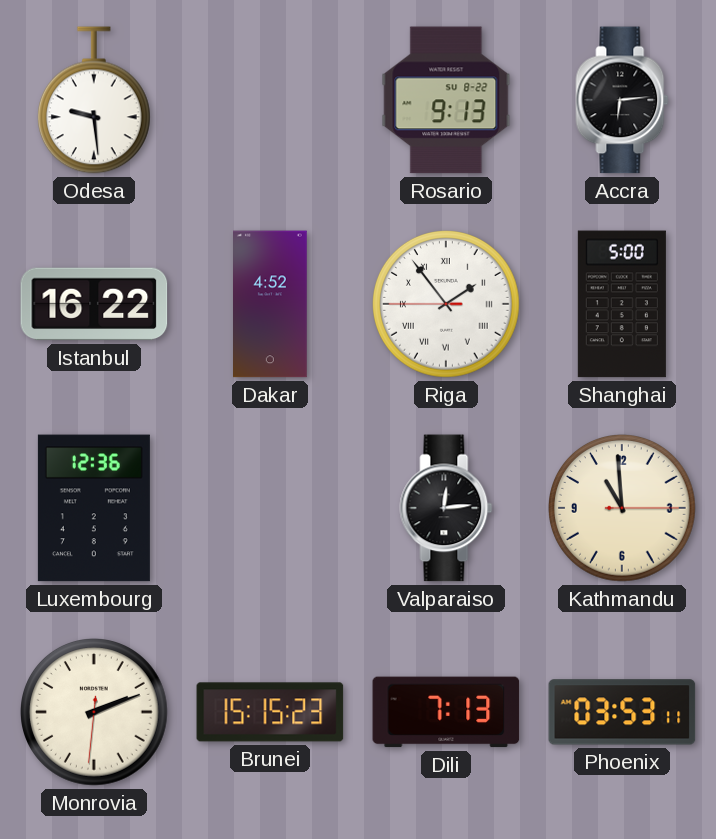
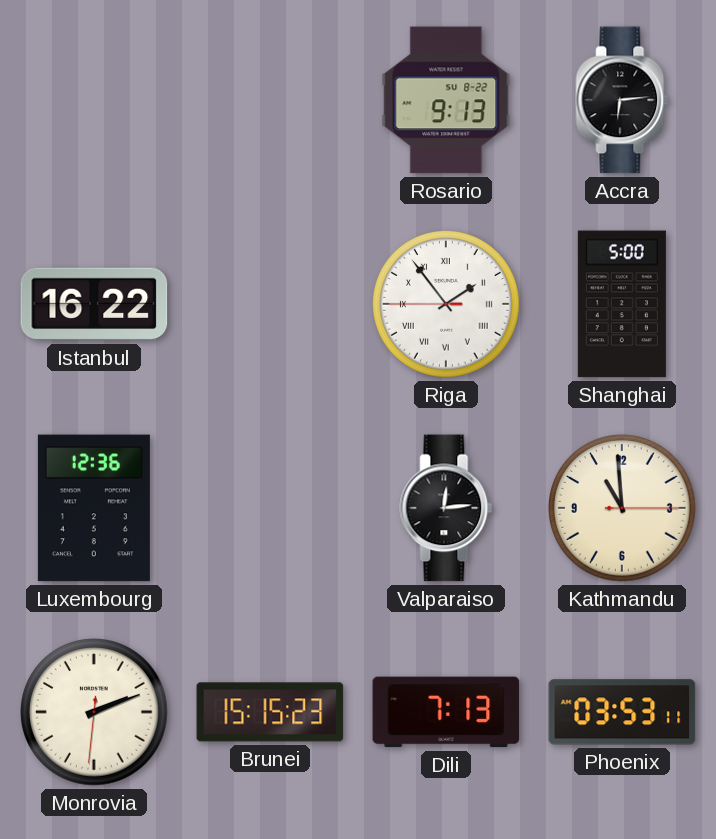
Odesa: 9:29 -> none (94, 100)
Dakar: 4:52 -> none (271, 304)
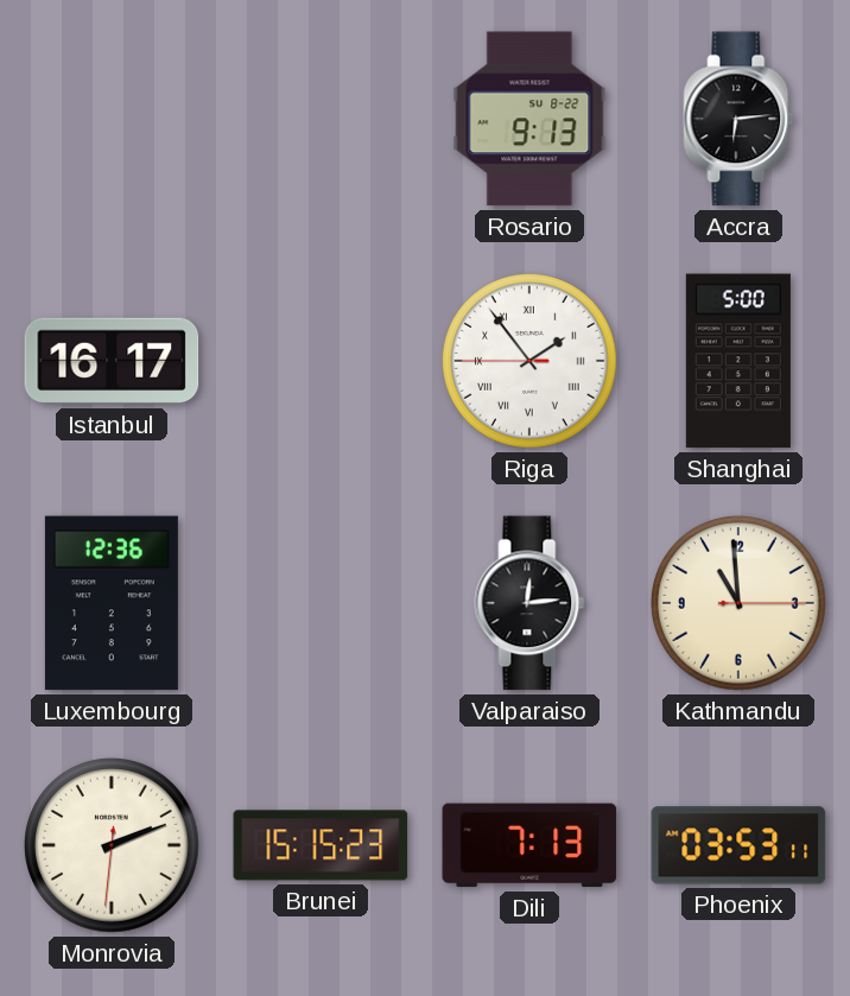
Istanbul: 16:22 -> 16:17 (112, 361)
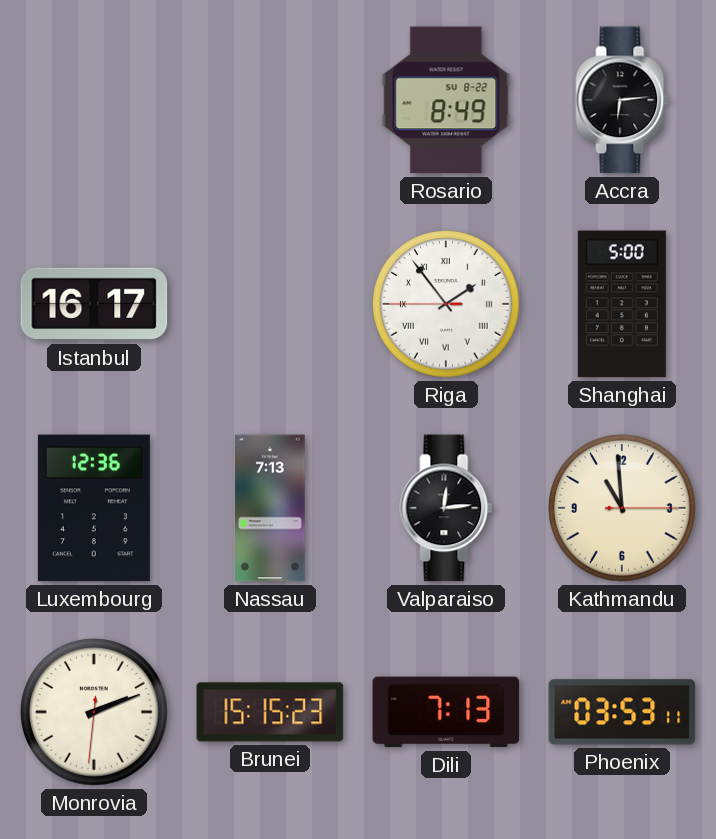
Rosario: 9:13 -> 8:49 (446, 100)
Nassau: none -> 7:13 (270, 508)
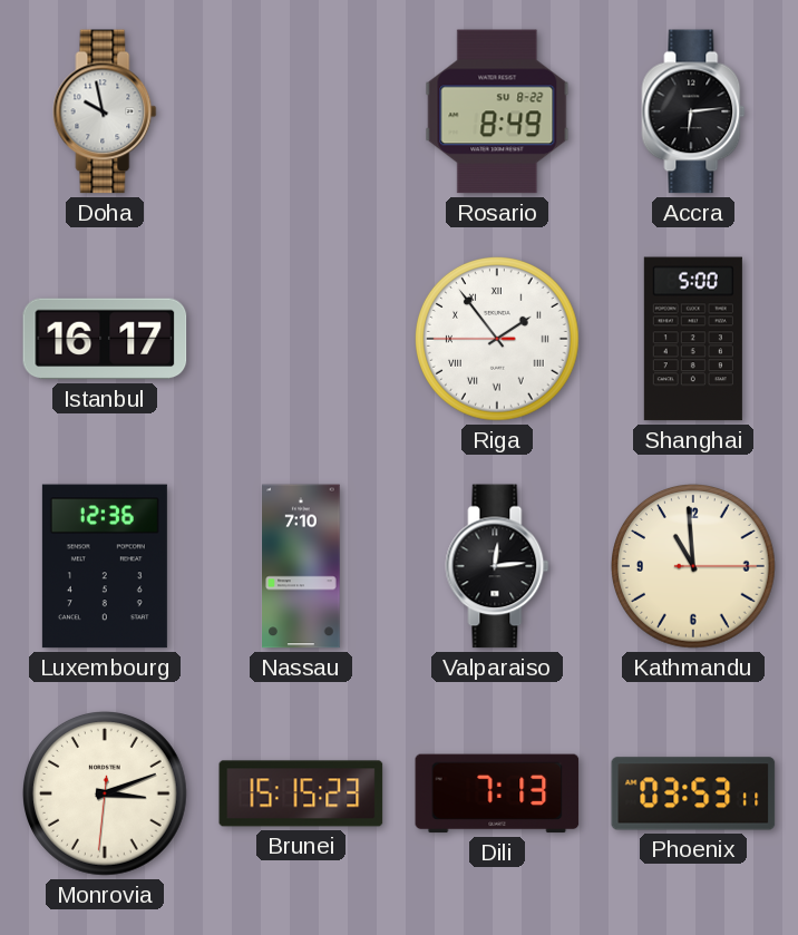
Doha: none -> 9:58 (105, 111)
Nassau: 7:13 -> 7:10 (301, 566)
Monrovia: 2:11 -> 3:11 (106, 795)
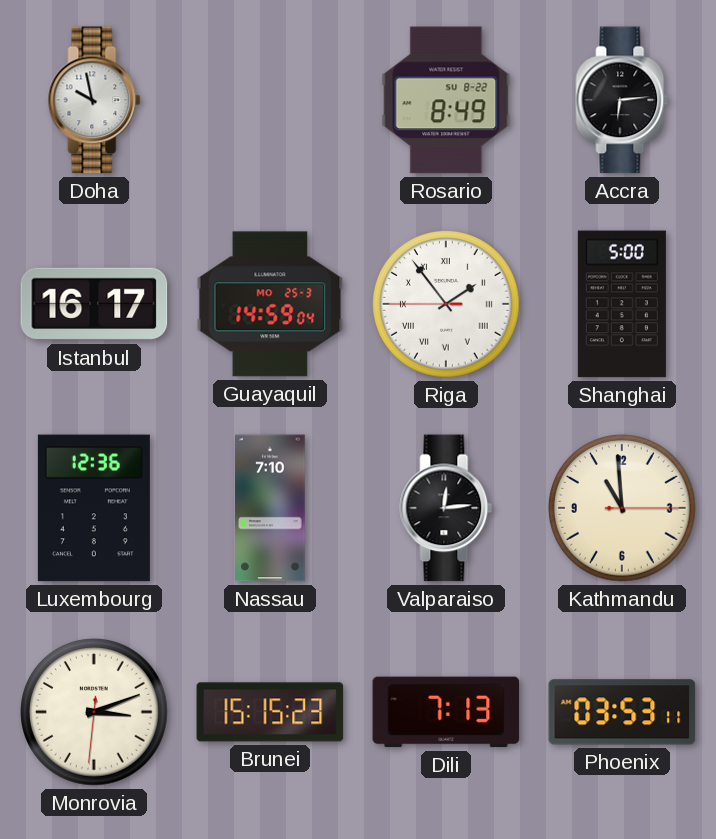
Guayaquil: none -> 14:59 (270, 304)
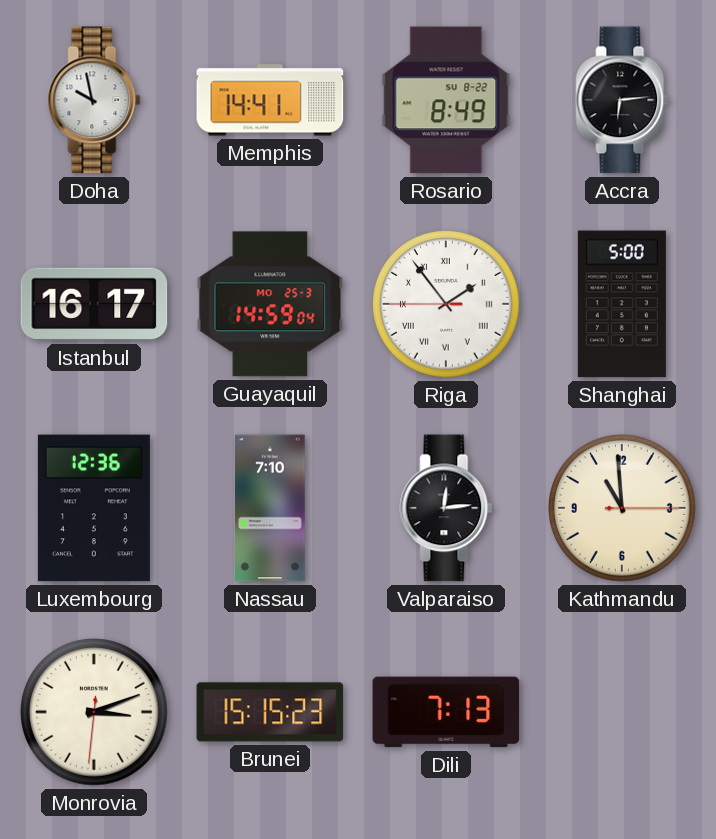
Memphis: none -> 14:41 (270, 100)
Phoenix: 03:53 -> none (622, 712)
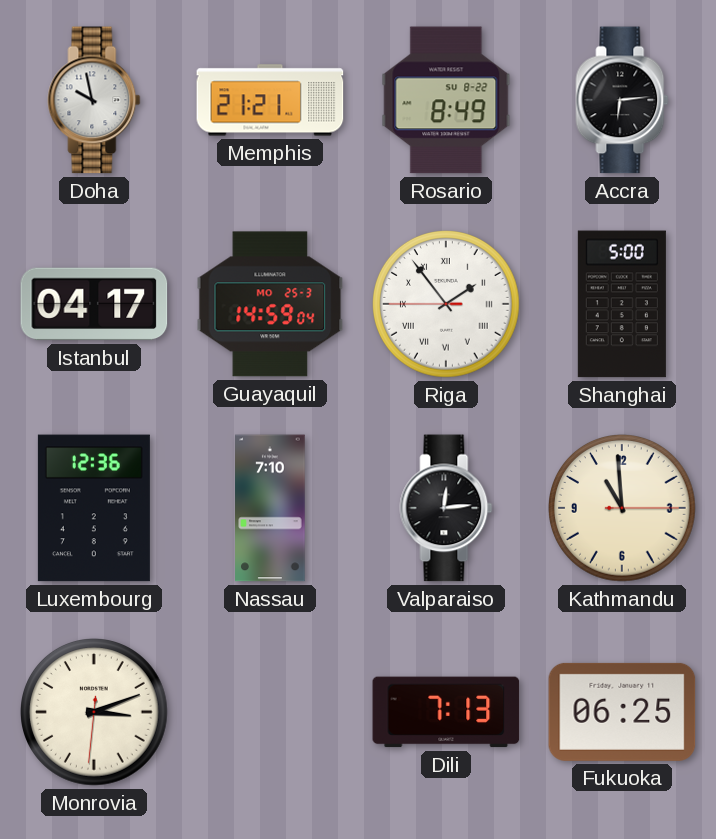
Memphis: 14:41 -> 21:21 (270, 100)
Istanbul: 16:17 -> 04:17 (94, 304)
Brunei: 15:15 -> none (270, 712)
Fukuoka: none -> 06:25 (622, 712)
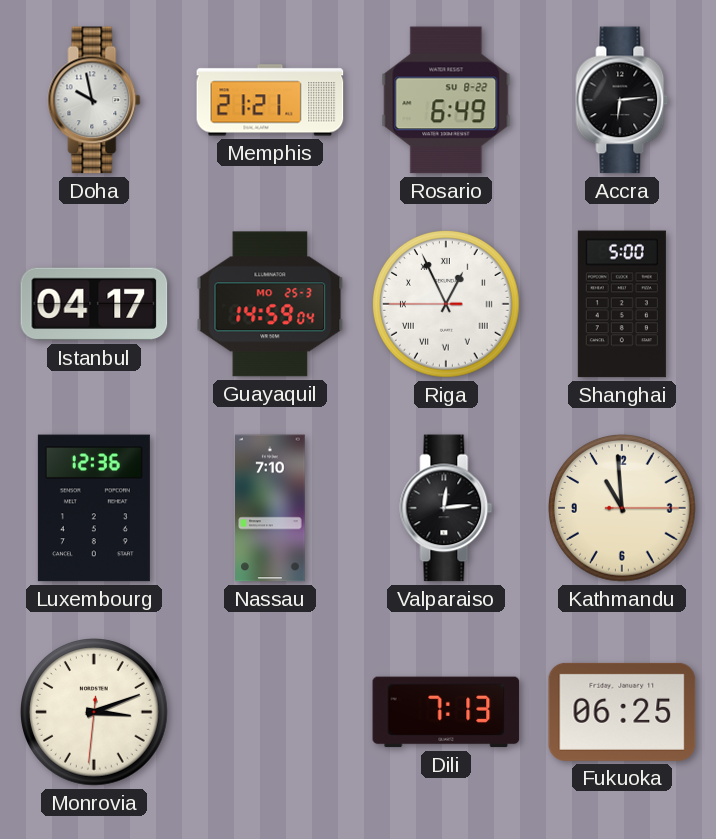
Rosario: 8:49 -> 6:49 (446, 100)
Riga: 1:53 -> 12:55 (447, 305)
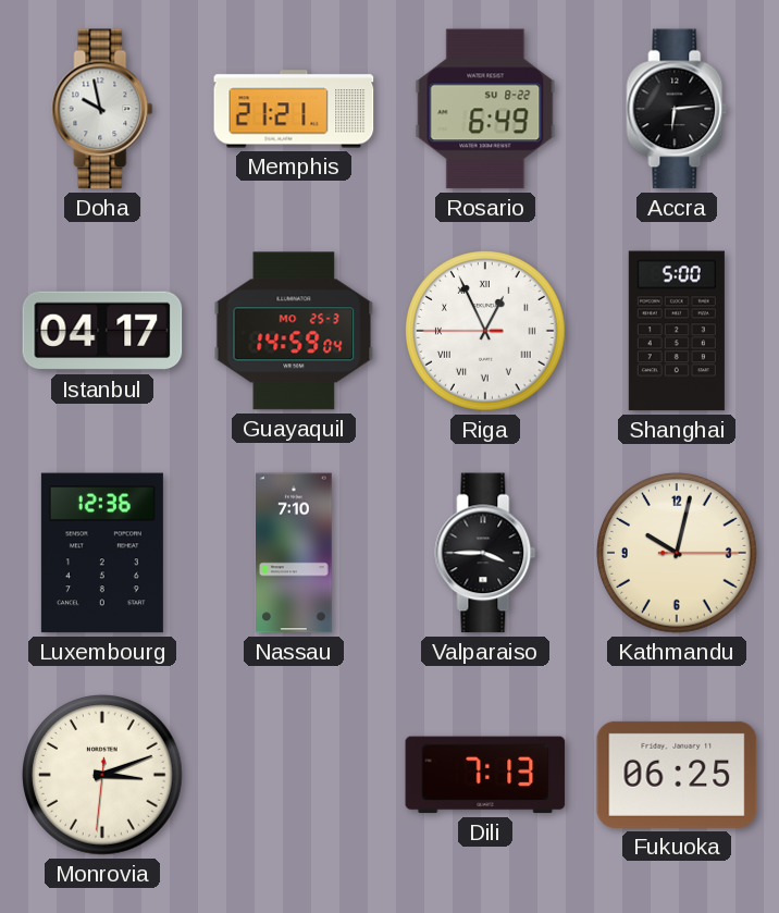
Valparaiso: 12:14 -> 3:45 (485, 553)
Kathmandu: 10:59 -> 10:02 (678, 554)
